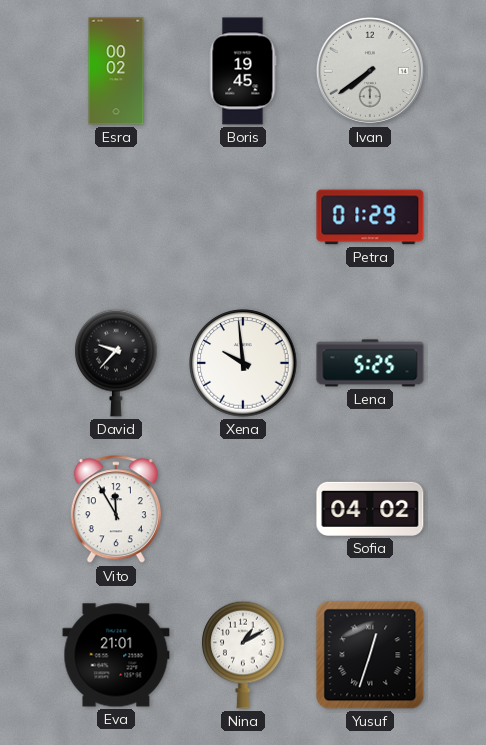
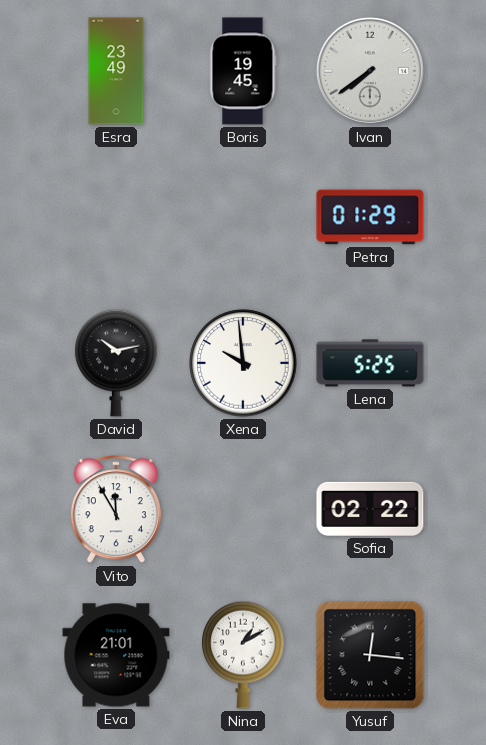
Esra: 00:02 -> 23:49 (116, 71)
David: 9:37 -> 10:13 (116, 363)
Sofia: 04:02 -> 02:22 (370, 509)
Yusuf: 12:33 -> 12:16 (370, 655)
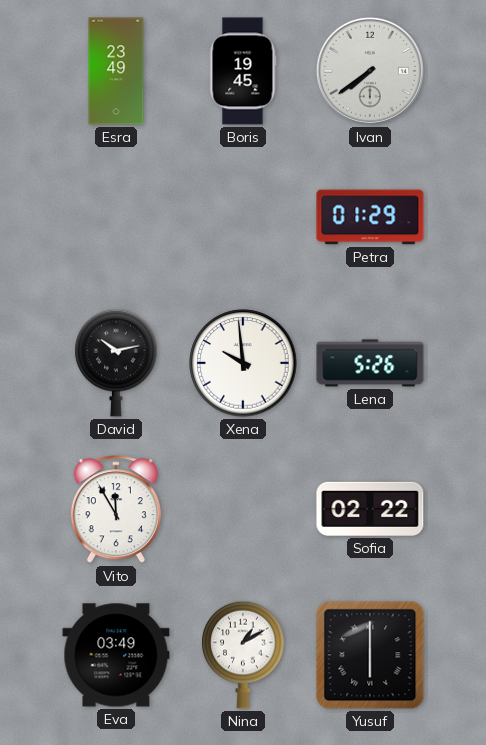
Lena: 5:25 -> 5:26 (370, 363)
Eva: 21:01 -> 03:49 (116, 655)
Yusuf: 12:16 -> 6:00 (370, 655)
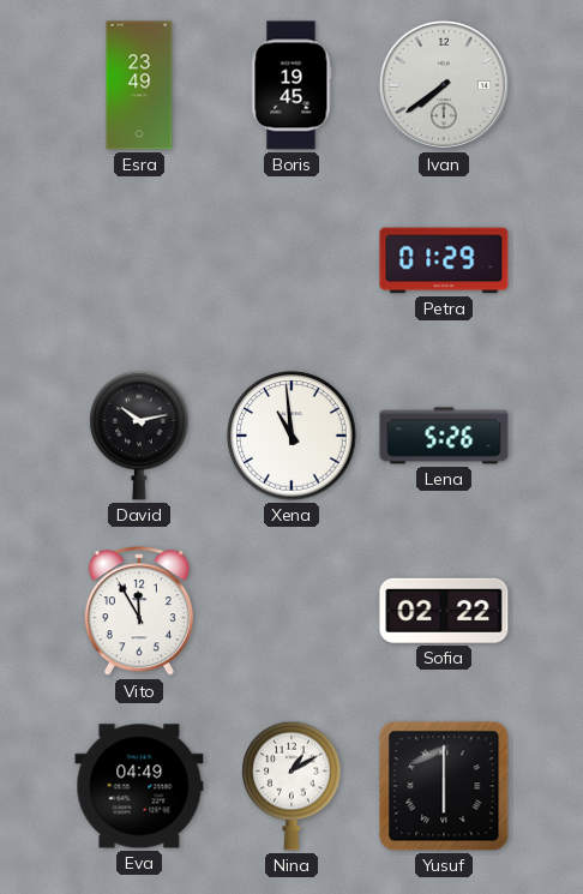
Xena: 9:59 -> 10:59 (291, 436)
Eva: 03:49 -> 04:49 (139, 786)
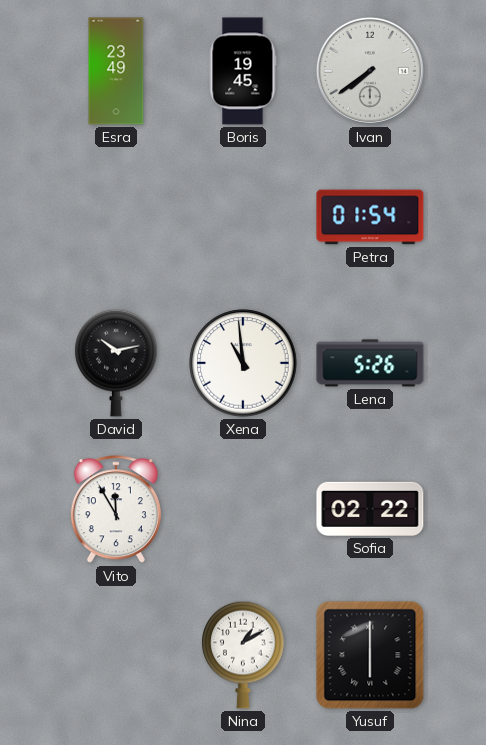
Petra: 01:29 -> 01:54 (370, 217)
Eva: 04:49 -> none (139, 786)
